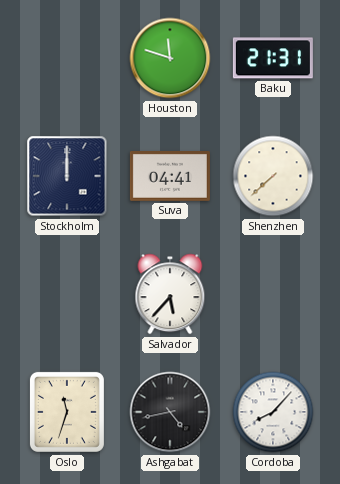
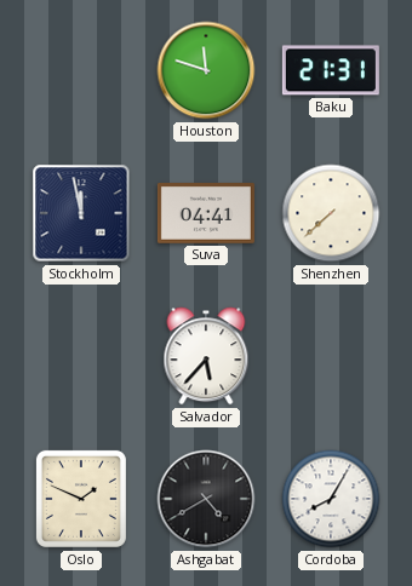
Stockholm: 12:00 -> 11:58 (81, 213)
Oslo: 11:33 -> 1:49 (81, 499)
Ashgabat: 4:43 -> 4:40 (206, 499)
Cordoba: 8:07 -> 8:05 (331, 499)
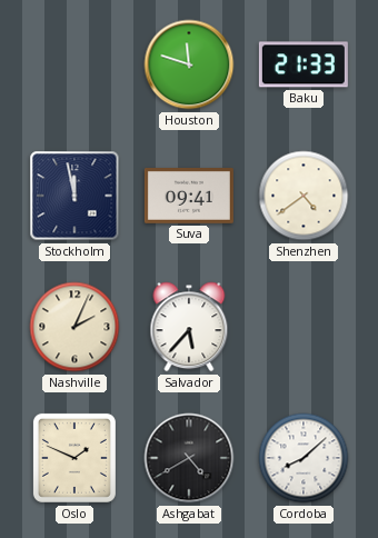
Baku: 21:31 -> 21:33 (304, 64)
Suva: 04:41 -> 09:41 (189, 197)
Shenzhen: 7:38 -> 4:39 (304, 196)
Nashville: none -> 2:04 (74, 327)
Cordoba: 8:05 -> 8:08 (304, 458)
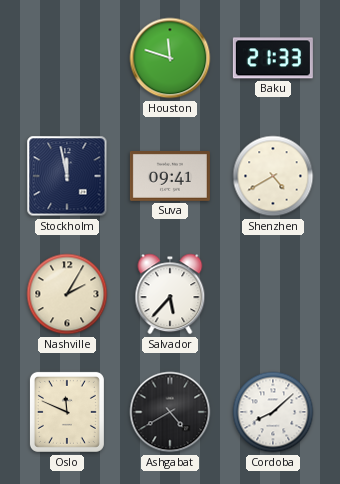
Shenzhen: 4:39 -> 4:40 (273, 176)
Nashville: 2:04 -> 2:05 (67, 294)
Oslo: 1:49 -> 11:49 (67, 412)
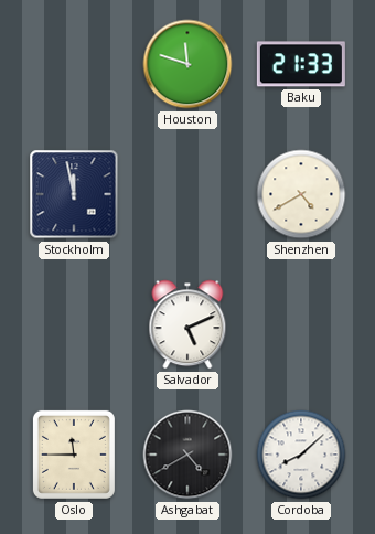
Suva: 09:41 -> none (170, 177)
Nashville: 2:05 -> none (67, 294)
Salvador: 5:37 -> 5:11 (187, 324)
Oslo: 11:49 -> 11:45 (74, 455)
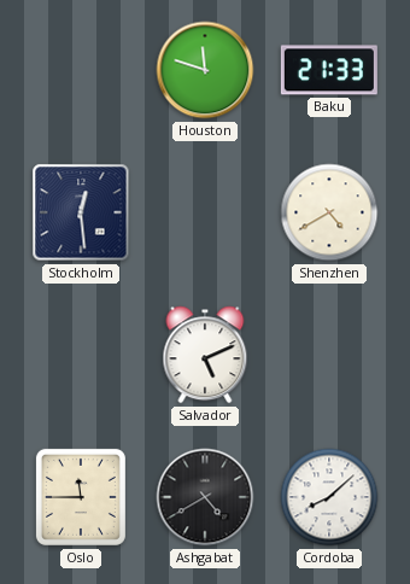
Stockholm: 11:58 -> 12:29 (81, 212)
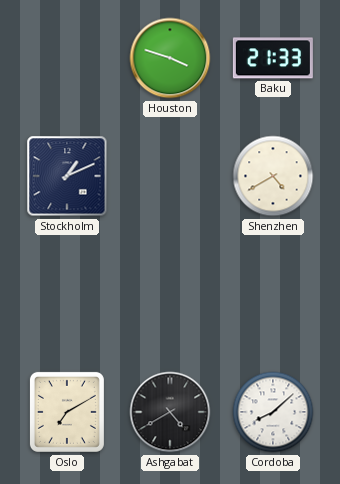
Houston: 11:48 -> 3:48 (170, 58)
Stockholm: 12:29 -> 1:11 (67, 176)
Salvador: 5:11 -> none (205, 355)
Oslo: 11:45 -> 7:10 (67, 412)
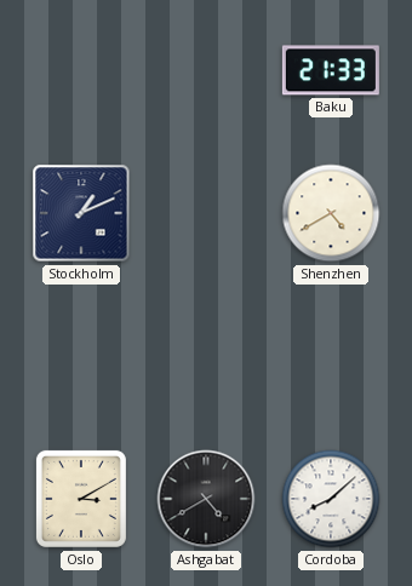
Houston: 3:48 -> none (170, 58)
Oslo: 7:10 -> 3:10 (81, 499)
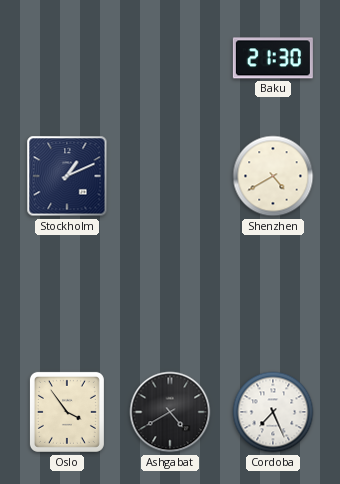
Baku: 21:33 -> 21:30 (273, 58)
Oslo: 3:10 -> 3:54 (67, 412)
Cordoba: 8:08 -> 7:26 (273, 412)
